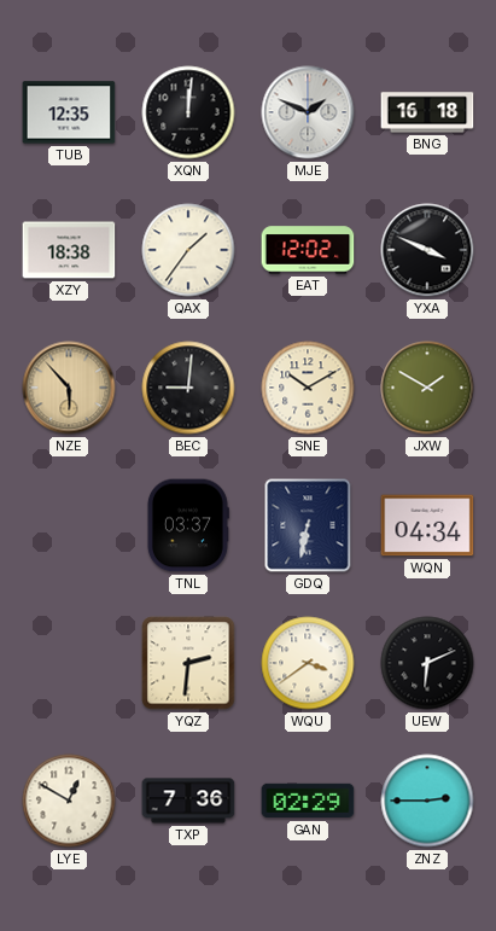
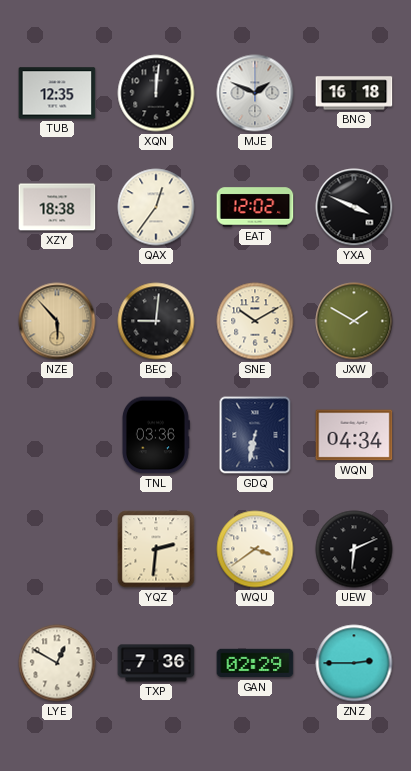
QAX: 1:36 -> 12:36 (156, 207)
TNL: 03:37 -> 03:36 (156, 435)
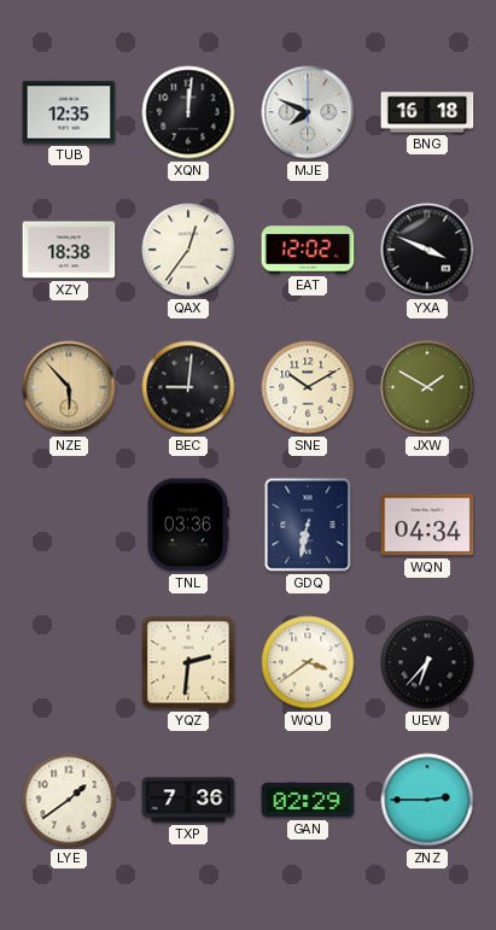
MJE: 1:49 -> 7:49 (308, 112)
UEW: 6:11 -> 6:37 (427, 662)
LYE: 12:50 -> 1:39 (69, 800)
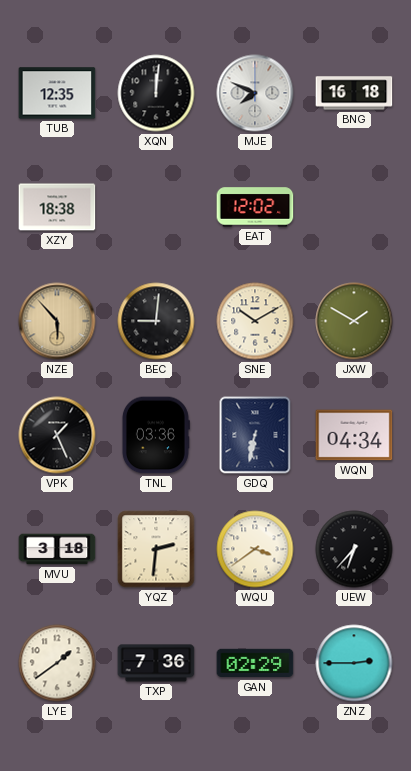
QAX: 12:36 -> none (188, 250)
YXA: 3:49 -> none (427, 250)
VPK: none -> 1:26 (57, 435)
MVU: none -> 3:18 (57, 549)
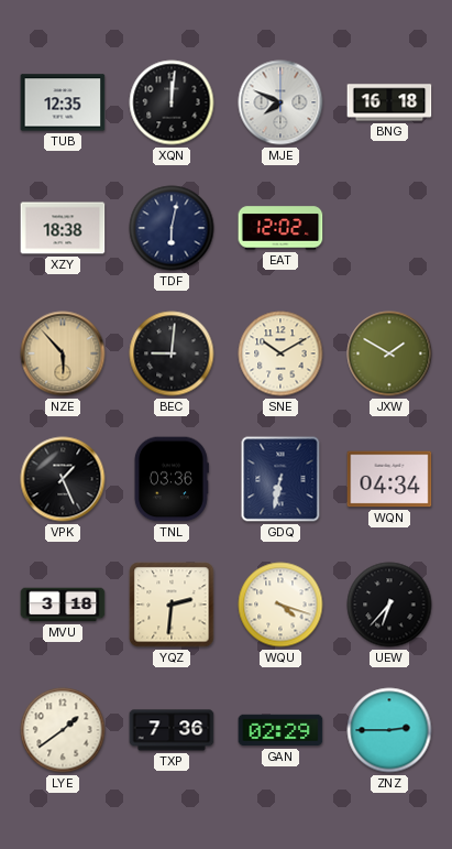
TDF: none -> 6:02 (172, 228)
WQU: 3:39 -> 4:18 (280, 605)
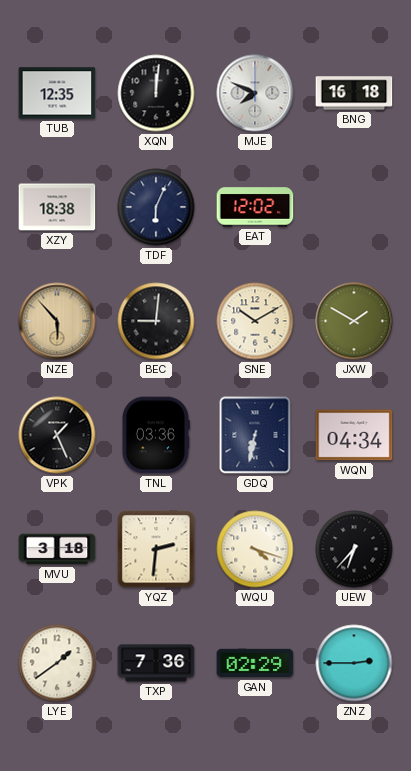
TDF: 6:02 -> 6:04 (156, 207)
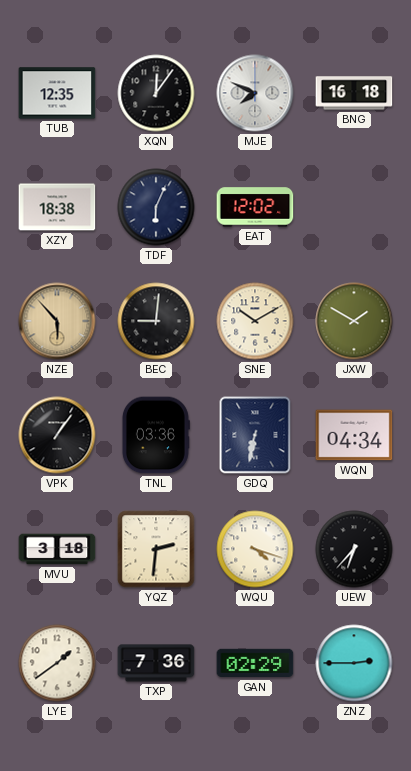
XQN: 12:01 -> 12:06 (156, 93)
VPK: 1:26 -> 1:06 (57, 435)
